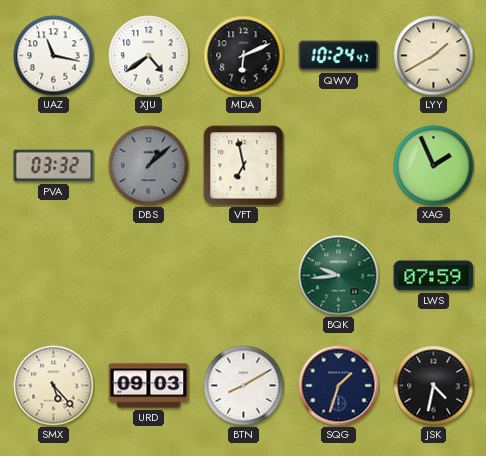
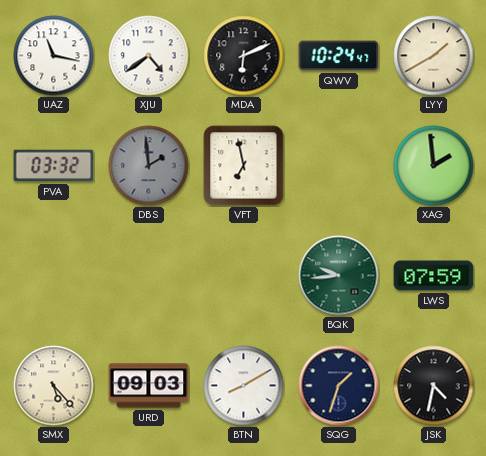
DBS: 1:08 -> 1:59 (149, 166)
XAG: 1:56 -> 1:59 (434, 166)
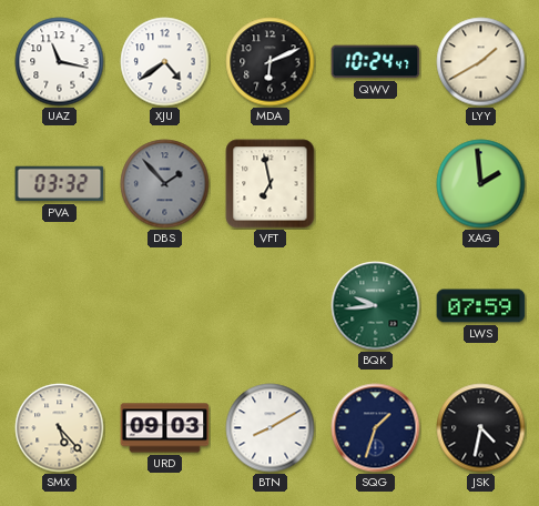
DBS: 1:59 -> 1:53 (165, 184)
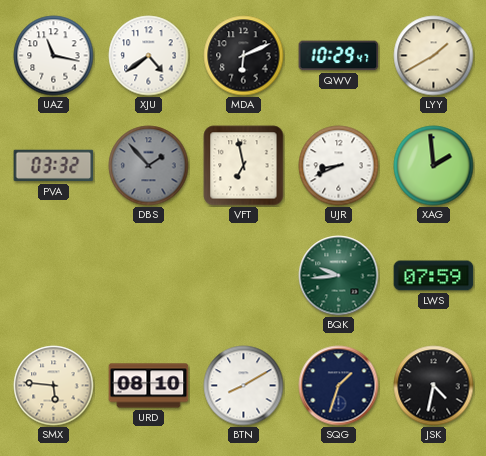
QWV: 10:24 -> 10:29 (339, 56)
UJR: none -> 8:41 (339, 166)
SMX: 5:23 -> 5:46 (54, 386)
URD: 09:03 -> 08:10 (149, 386)
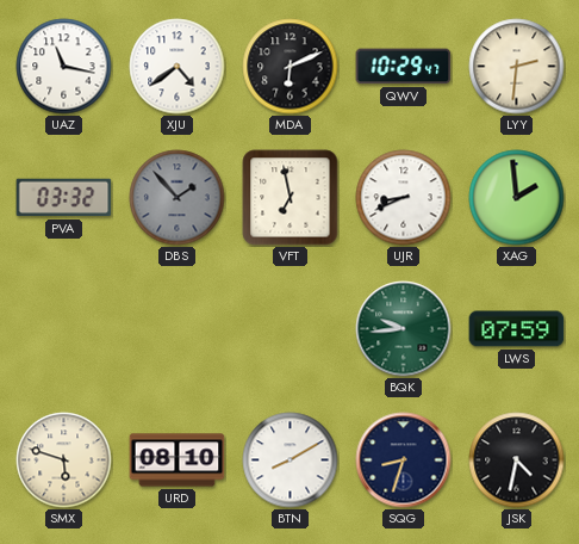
LYY: 1:40 -> 2:31 (517, 67)
SMX: 5:46 -> 5:48 (64, 460)
SQG: 1:33 -> 8:33 (404, 460)
